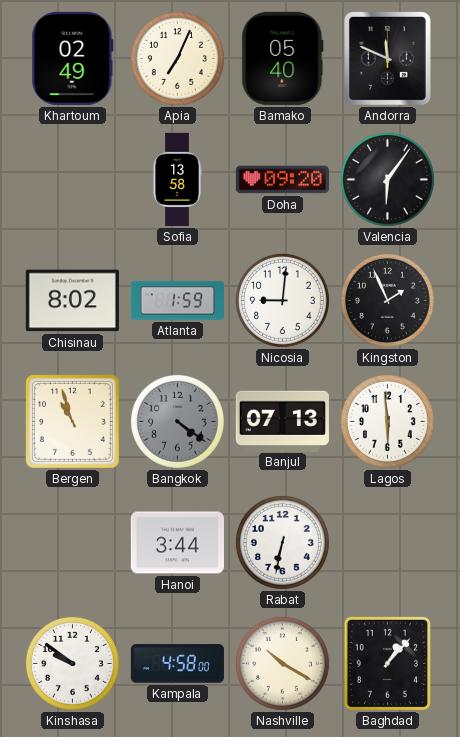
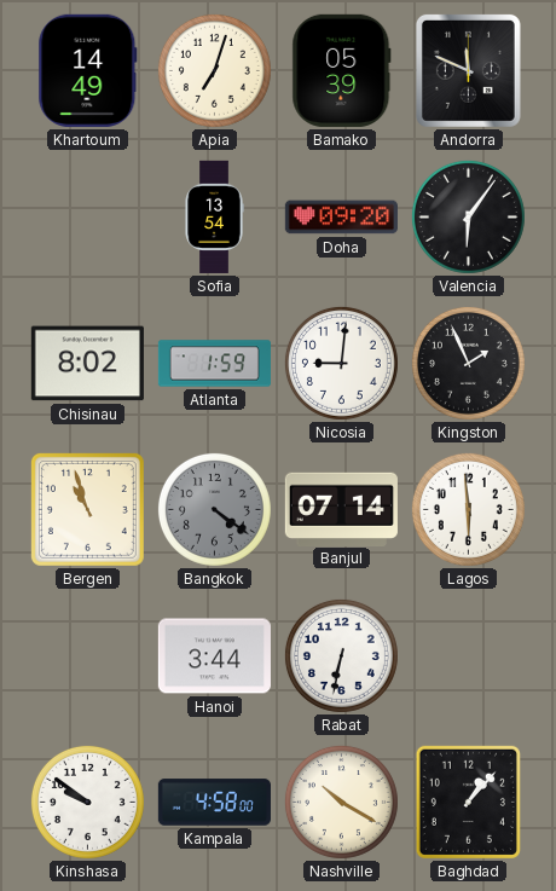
Khartoum: 02:49 -> 14:49 (88, 70)
Apia: 7:04 -> 7:03 (214, 70)
Bamako: 05:40 -> 05:39 (342, 70)
Sofia: 13:58 -> 13:54 (214, 216)
Banjul: 07:13 -> 07:14 (341, 509)
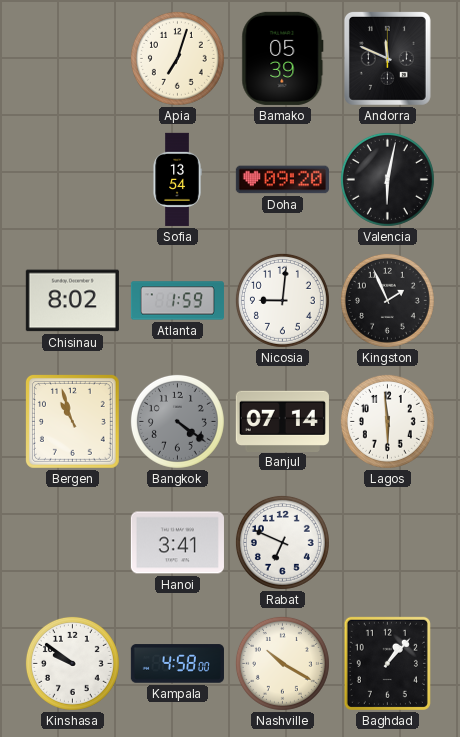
Khartoum: 14:49 -> none (88, 70)
Valencia: 6:06 -> 6:02 (387, 179)
Hanoi: 3:44 -> 3:41 (177, 543)
Rabat: 6:32 -> 6:49 (282, 542)
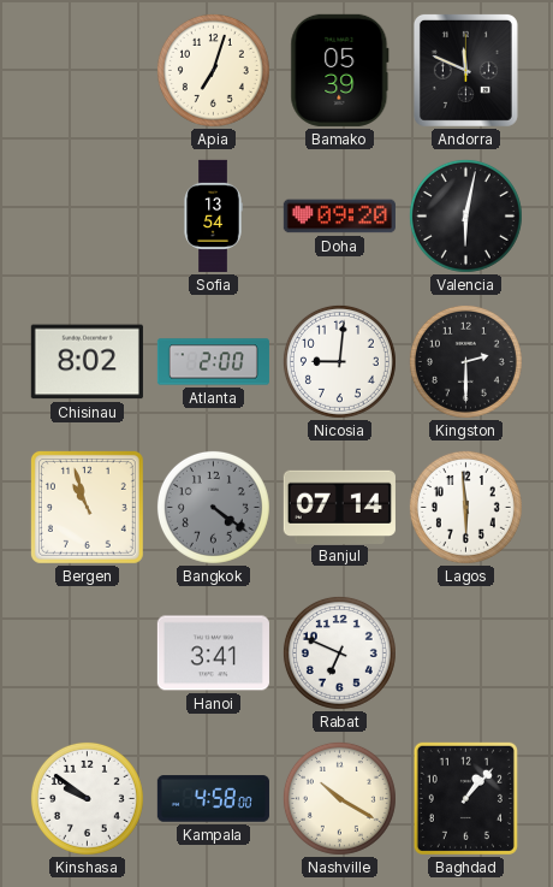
Atlanta: 1:59 -> 2:00 (213, 362)
Kingston: 1:56 -> 2:30 (465, 361)
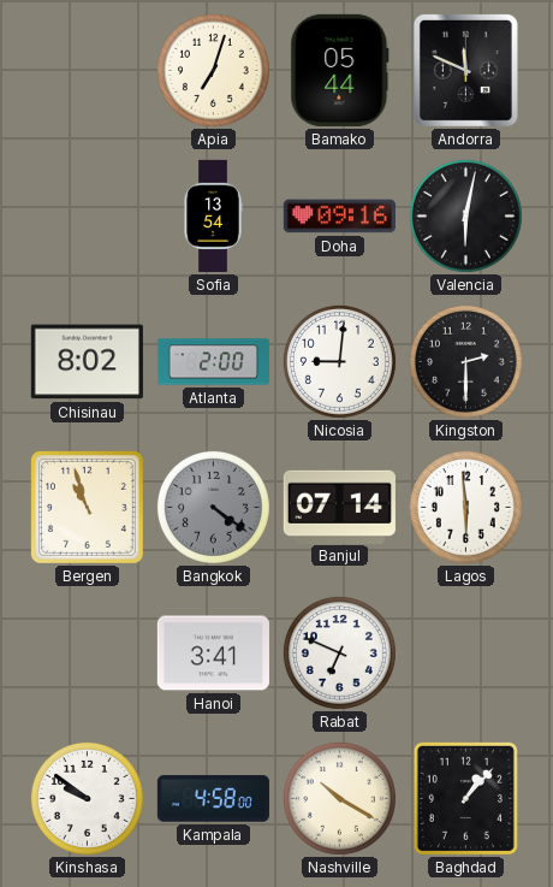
Bamako: 05:39 -> 05:44 (340, 70)
Doha: 09:20 -> 09:16 (339, 217)
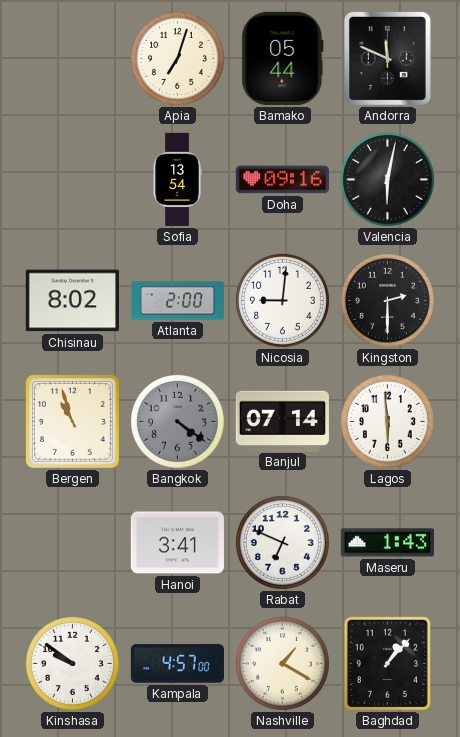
Maseru: none -> 1:43 (387, 543)
Kampala: 4:58 -> 4:57 (177, 664)
Nashville: 10:20 -> 1:20 (282, 663)
